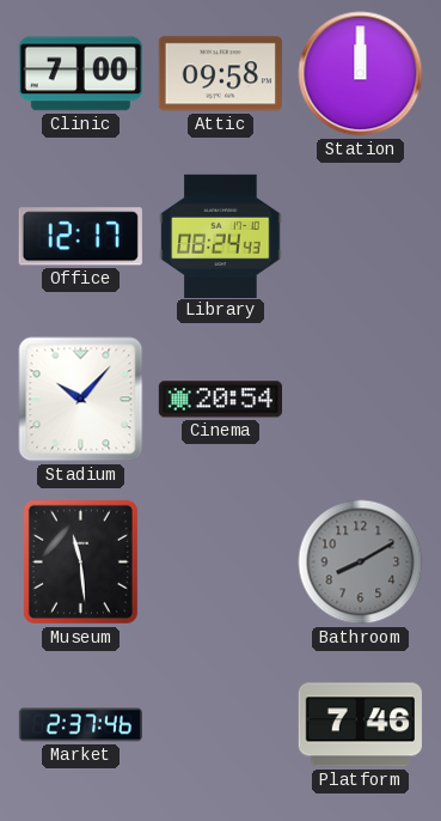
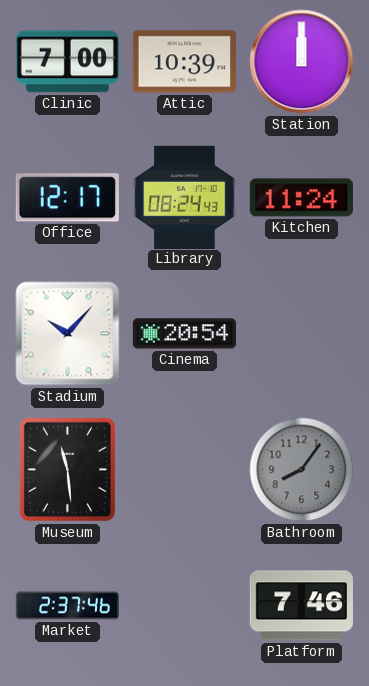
Attic: 09:58 -> 10:39 (184, 62)
Kitchen: none -> 11:24 (301, 198)
Bathroom: 8:10 -> 8:06 (302, 470)
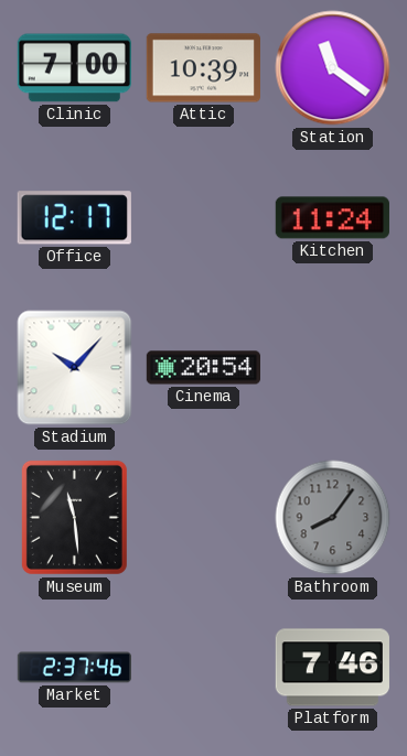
Station: 12:00 -> 11:21 (333, 68)
Library: 08:24 -> none (185, 197)
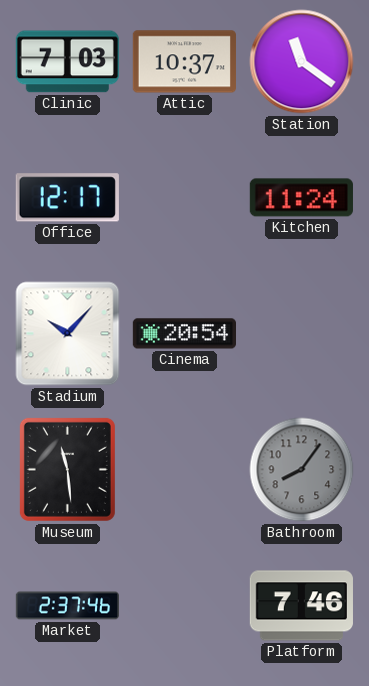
Clinic: 7:00 -> 7:03 (67, 62)
Attic: 10:39 -> 10:37 (184, 62)
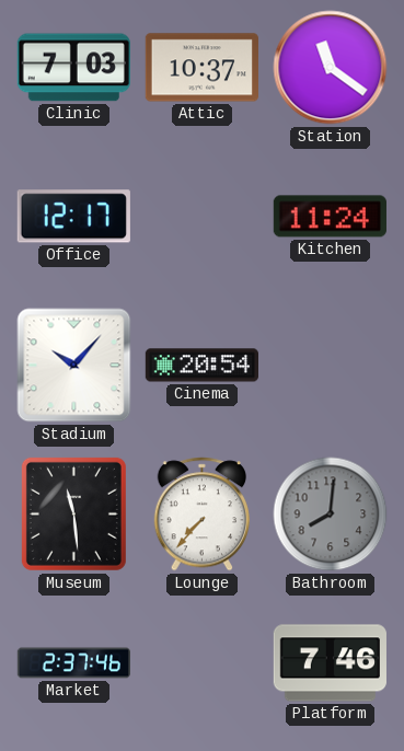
Lounge: none -> 7:37 (203, 515)
Bathroom: 8:06 -> 8:01 (331, 515)
